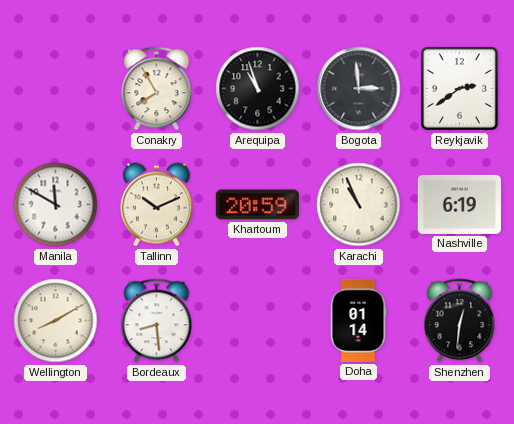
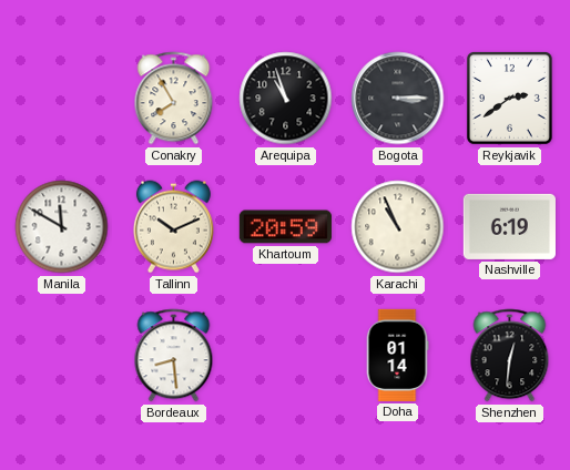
Bogota: 2:59 -> 3:15 (398, 99)
Wellington: 8:10 -> none (56, 321)
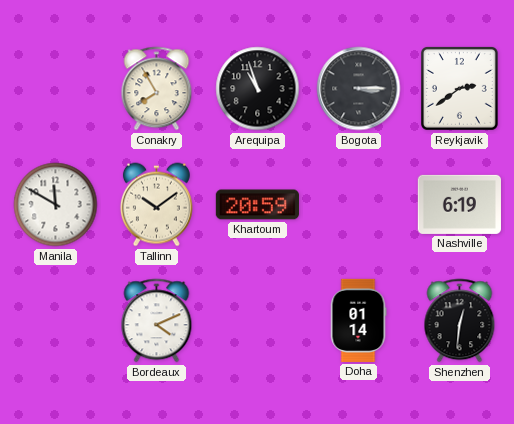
Tallinn: 10:11 -> 10:09 (156, 205)
Karachi: 10:56 -> none (398, 227)
Bordeaux: 8:29 -> 4:11 (157, 321)
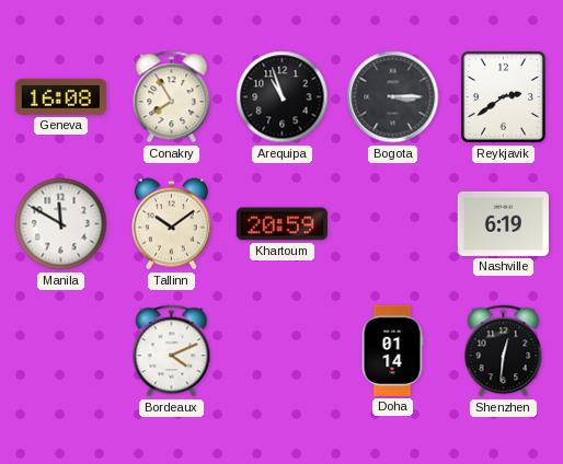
Geneva: none -> 16:08 (60, 96)
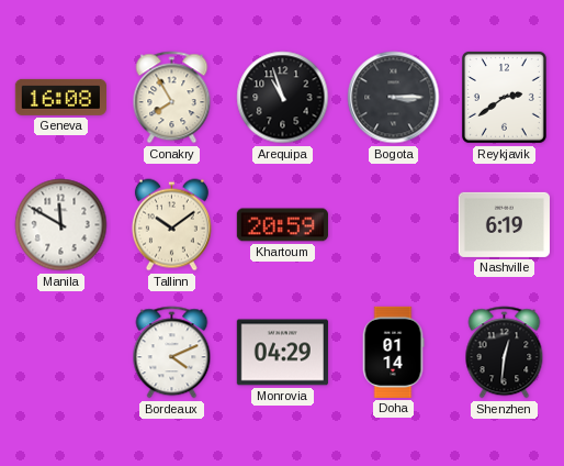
Monrovia: none -> 04:29 (282, 353)
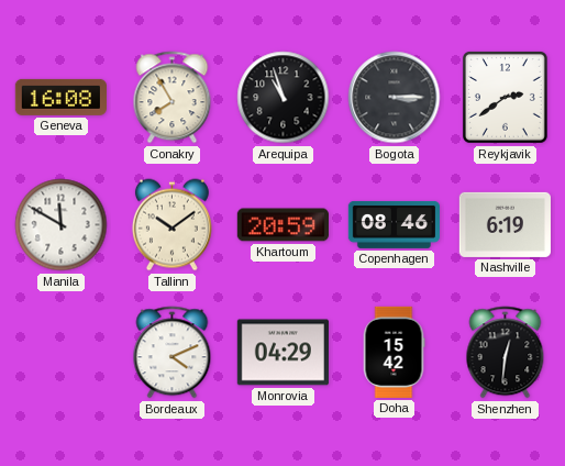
Copenhagen: none -> 08:46 (394, 224)
Doha: 01:14 -> 15:42 (394, 352)
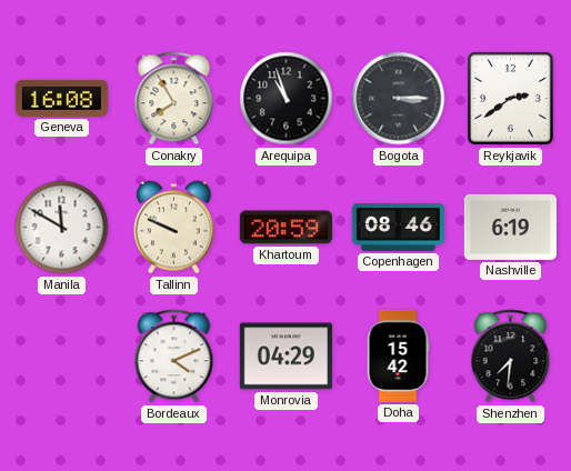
Tallinn: 10:09 -> 9:49 (173, 228)
Shenzhen: 12:31 -> 7:31 (511, 357)
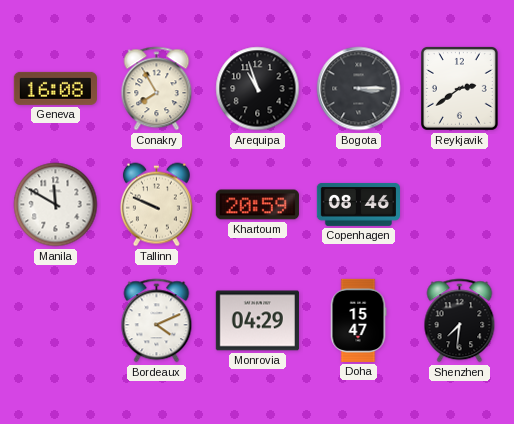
Nashville: 6:19 -> none (510, 227)
Doha: 15:42 -> 15:47 (358, 320)
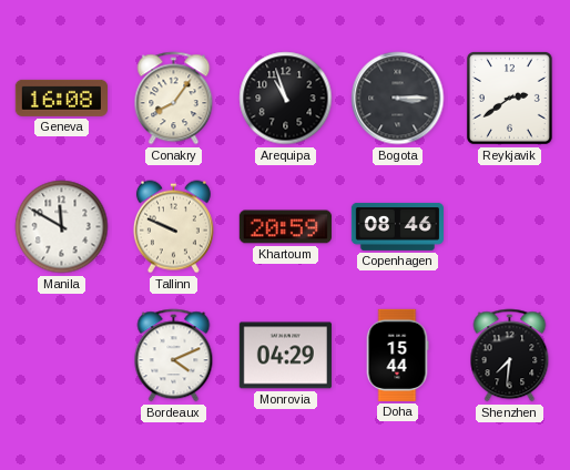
Conakry: 7:55 -> 8:06 (174, 99)
Doha: 15:47 -> 15:44 (397, 355)
